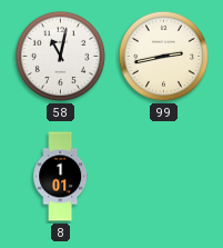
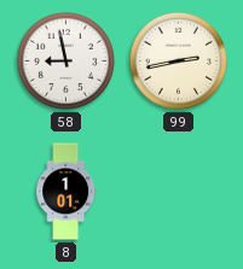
58: 11:02 -> 8:58 (65, 60)
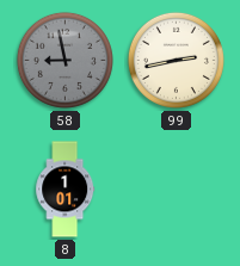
58 dial: white -> grey (64, 60)
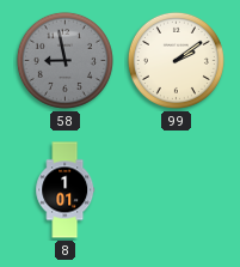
99: 2:43 -> 2:09 (176, 60)
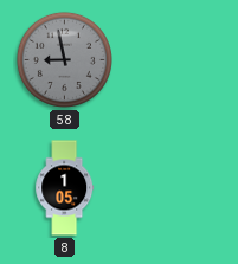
99: 2:09 -> none (176, 60)
8: 1:01 -> 1:05 (65, 188)
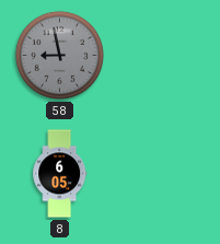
8: 1:05 -> 6:05 (60, 174)
